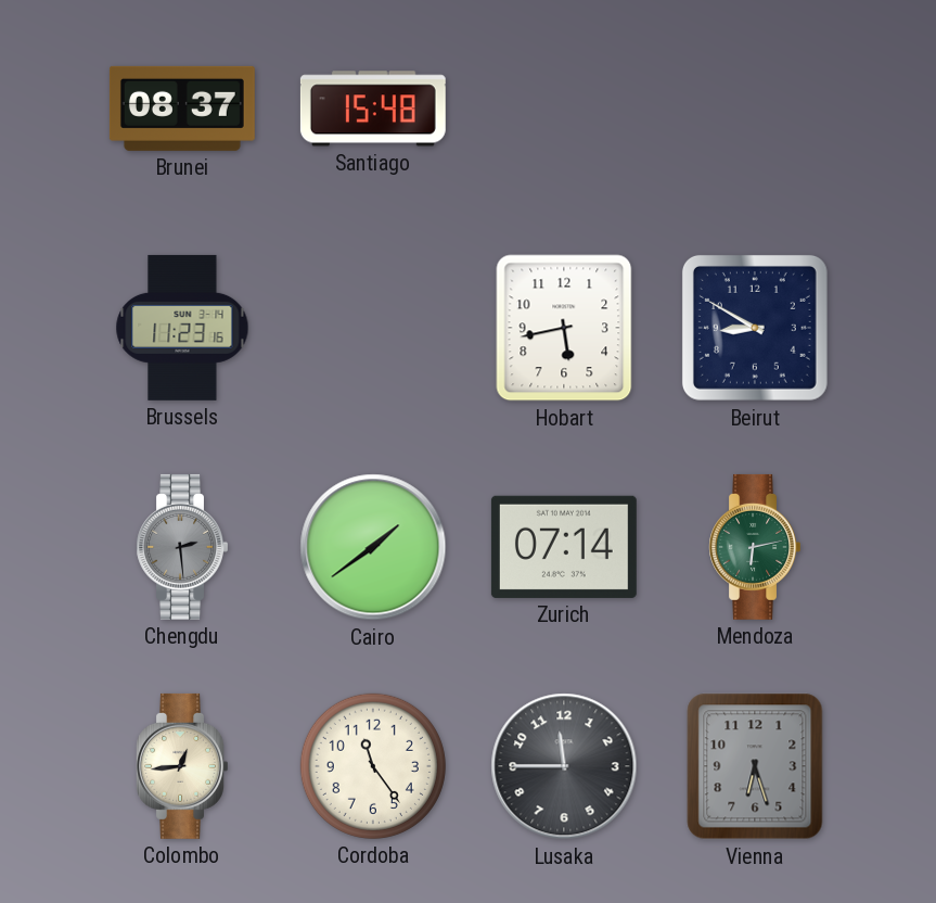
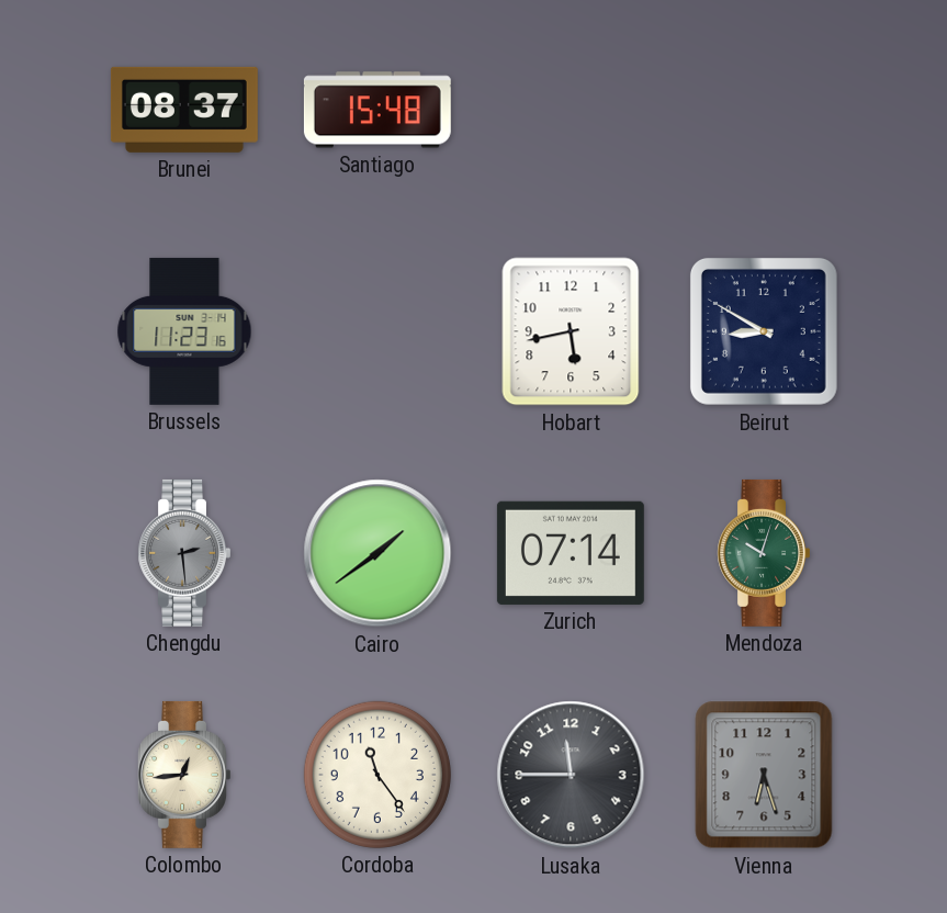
Mendoza: 6:13 -> 10:03 (763, 553)
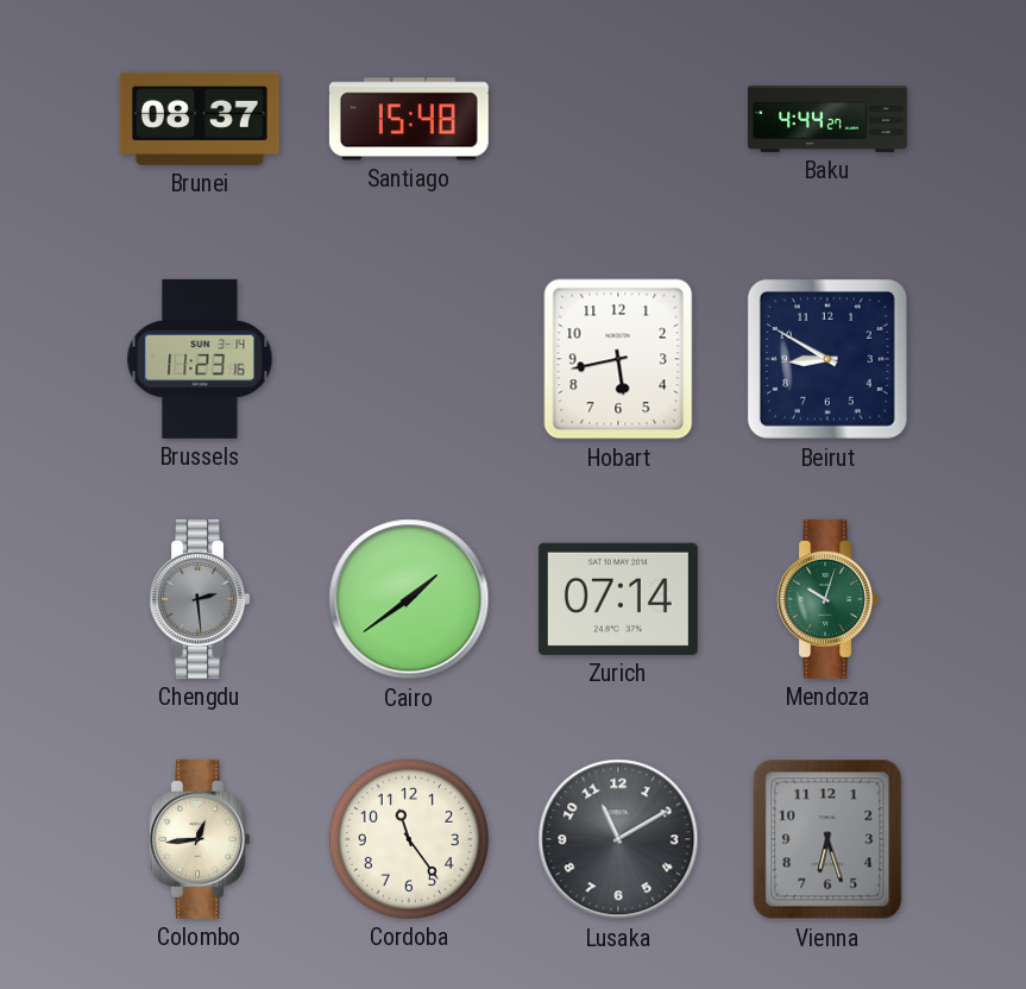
Baku: none -> 4:44 (829, 119)
Lusaka: 11:45 -> 11:10 (618, 839)
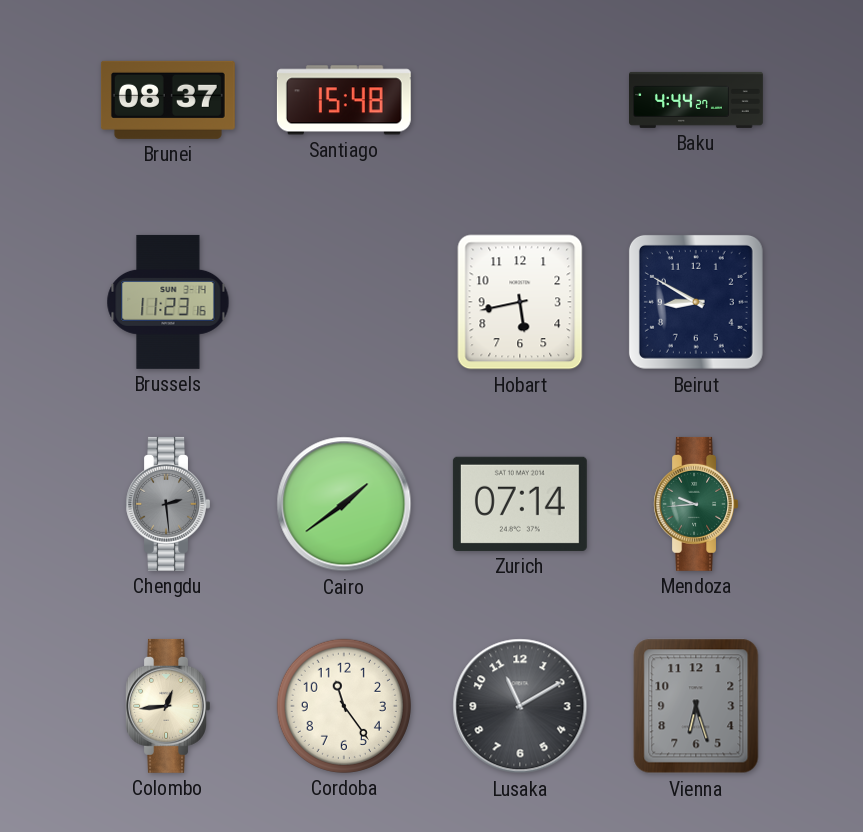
Mendoza: 10:03 -> 9:44 (695, 504)
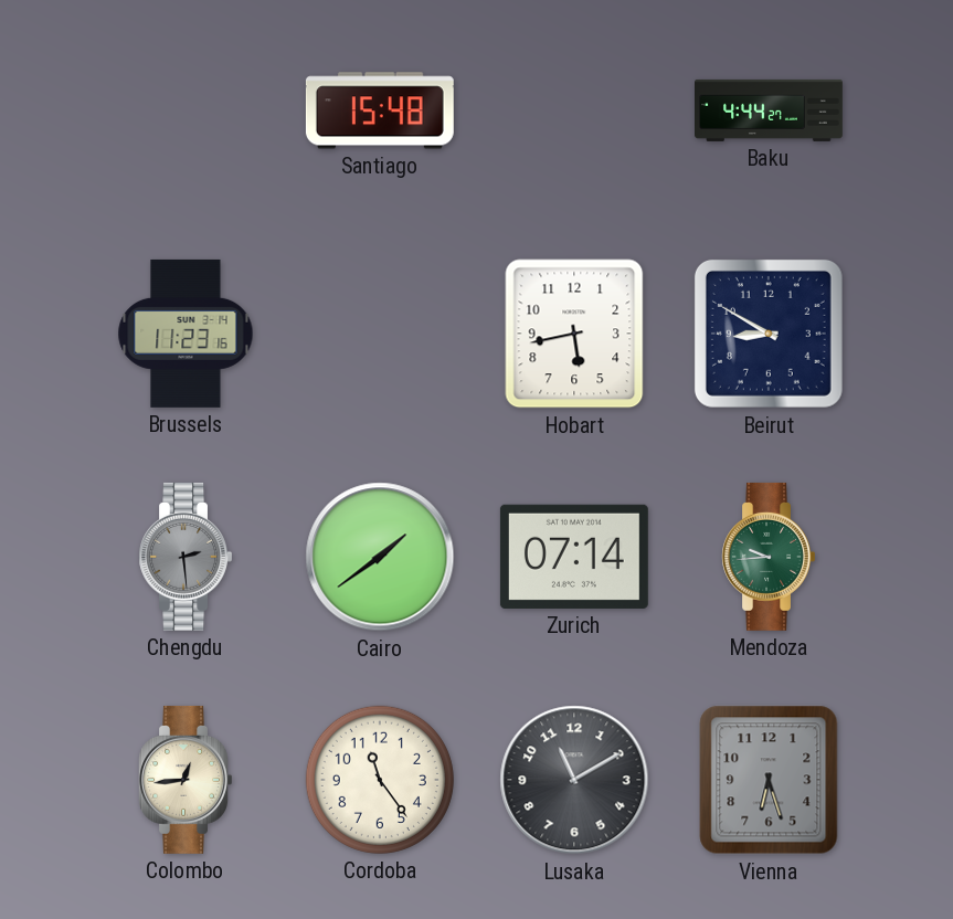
Brunei: 08:37 -> none (168, 100)
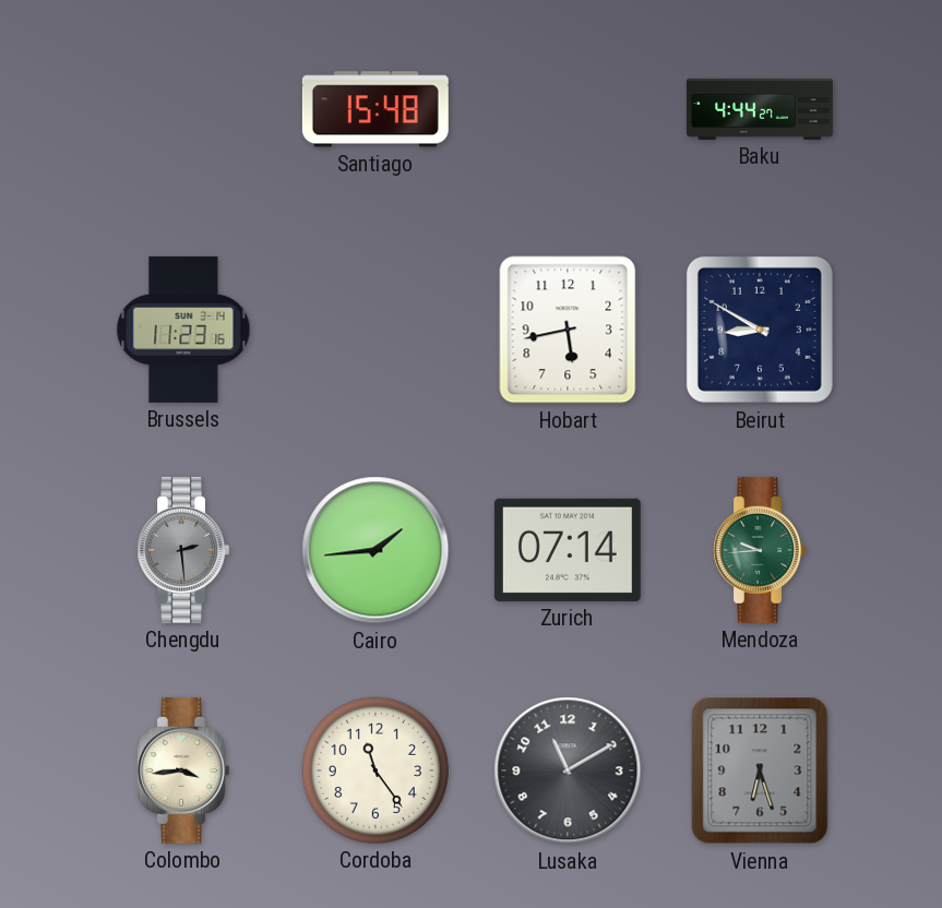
Cairo: 1:39 -> 1:44 (375, 550)
Colombo: 12:44 -> 3:44 (182, 770)
